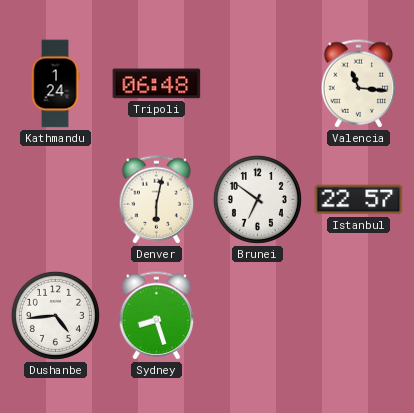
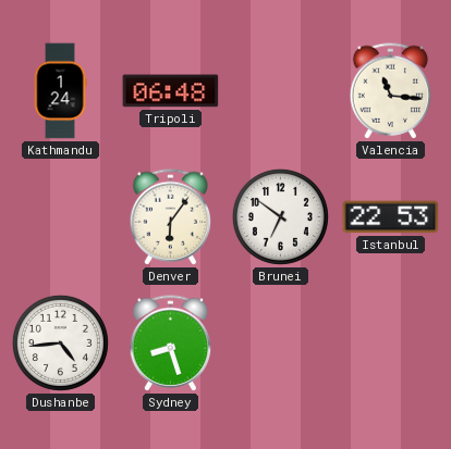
Denver: 6:02 -> 6:06 (171, 217)
Istanbul: 22:57 -> 22:53 (391, 217)
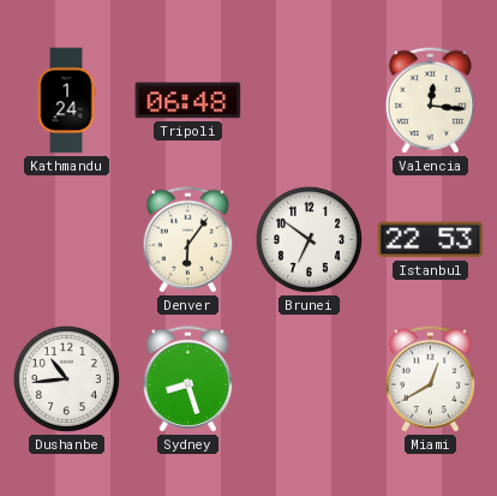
Valencia: 11:16 -> 12:16 (431, 101)
Dushanbe: 4:44 -> 10:44 (66, 378)
Miami: none -> 12:40 (431, 380)
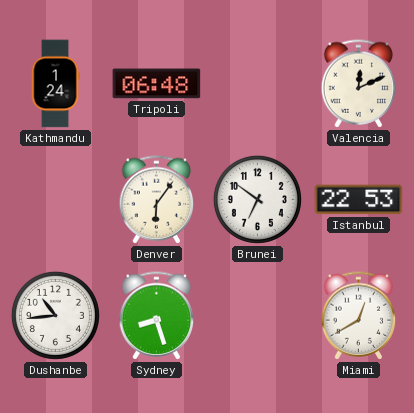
Valencia: 12:16 -> 12:11 (359, 84)
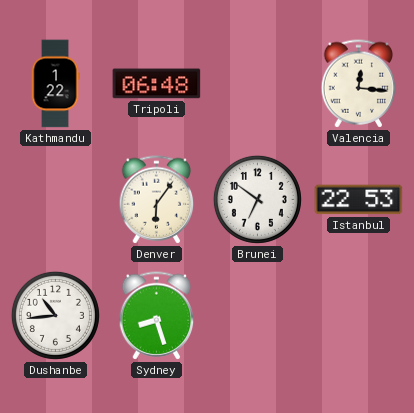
Kathmandu: 1:24 -> 1:22 (55, 84)
Valencia: 12:11 -> 12:16 (359, 84)
Miami: 12:40 -> none (359, 316)
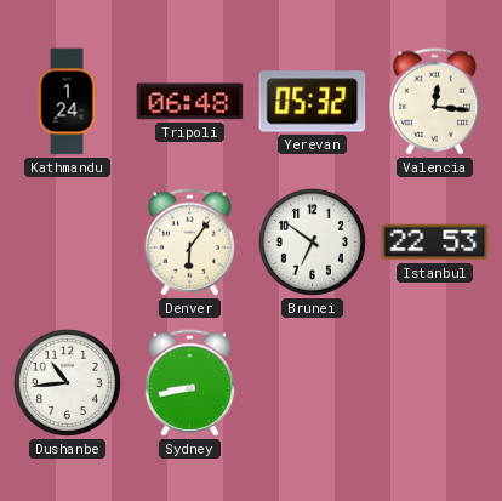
Kathmandu: 1:22 -> 1:24 (67, 102)
Yerevan: none -> 05:32 (313, 102)
Sydney: 8:27 -> 8:43 (190, 383)
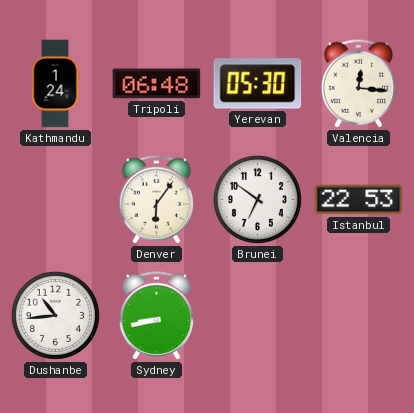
Yerevan: 05:32 -> 05:30 (258, 84)
